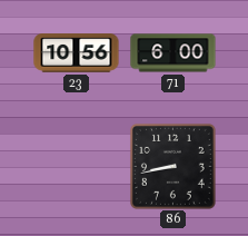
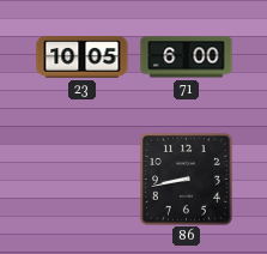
23: 10:56 -> 10:05 (83, 58)
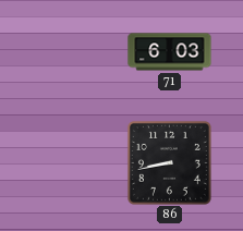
23: 10:05 -> none (83, 58)
71: 6:00 -> 6:03 (170, 52)
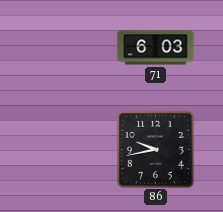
86: 8:43 -> 9:43 (155, 149)
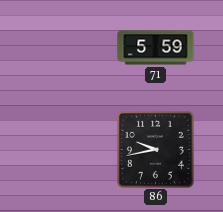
71: 6:03 -> 5:59 (156, 48)
